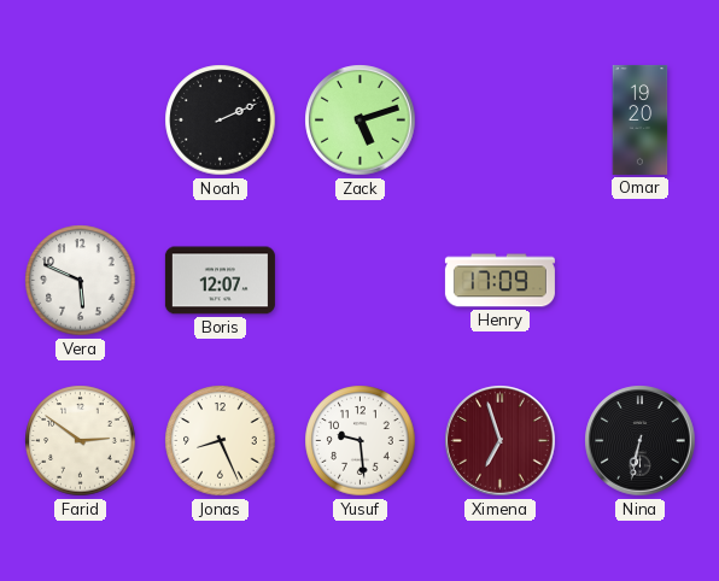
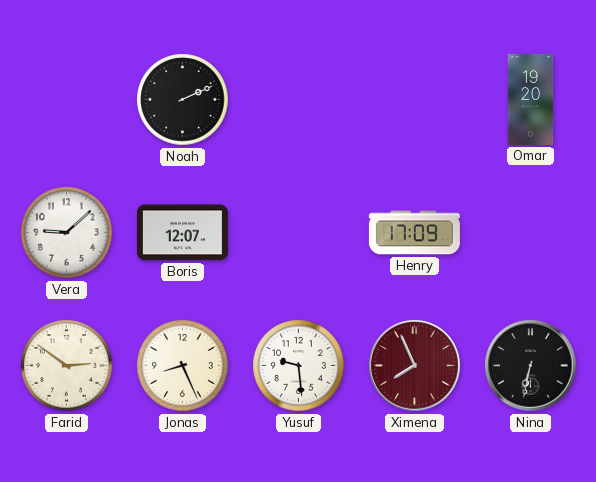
Zack: 5:12 -> none (361, 121)
Vera: 5:49 -> 9:08 (67, 233)
Ximena: 6:57 -> 7:56 (415, 366)
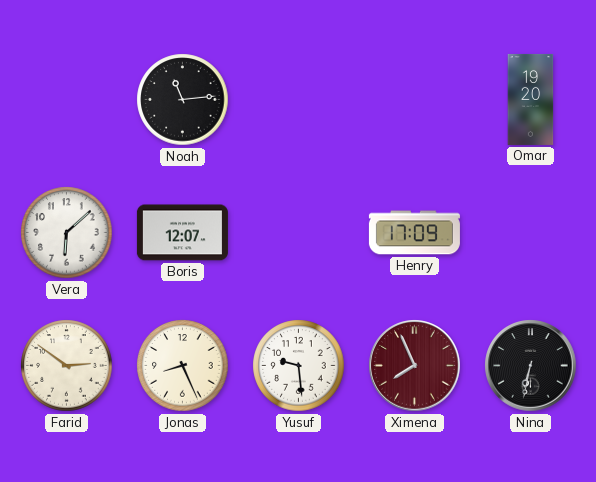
Noah: 2:11 -> 11:14 (183, 100)
Vera: 9:08 -> 6:08 (67, 233)
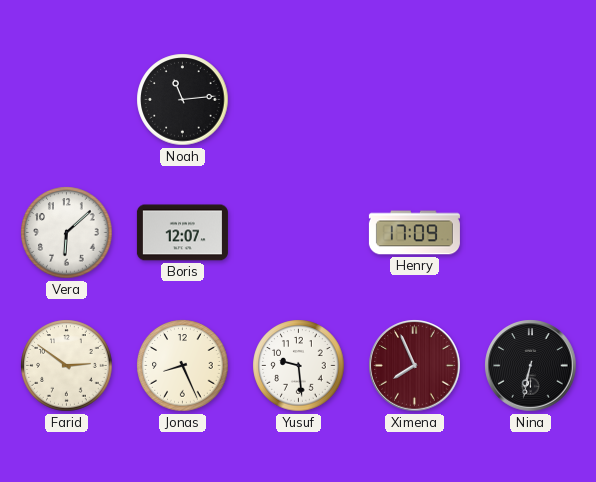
Omar: 19:20 -> none (531, 99)
